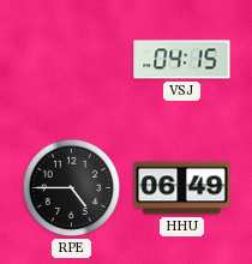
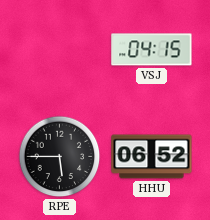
RPE: 4:45 -> 5:45 (60, 157)
HHU: 06:49 -> 06:52 (152, 157)
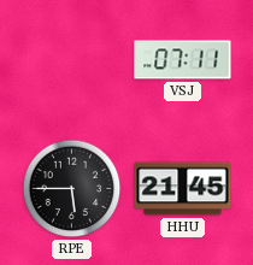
VSJ: 04:15 -> 07:11 (183, 60)
HHU: 06:52 -> 21:45 (183, 189)
